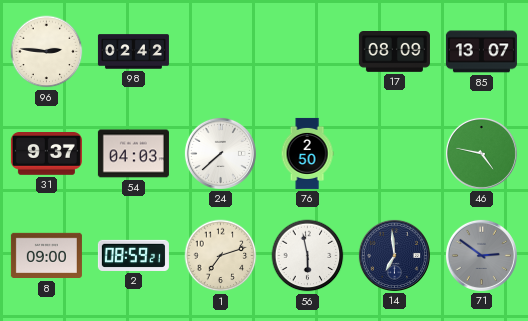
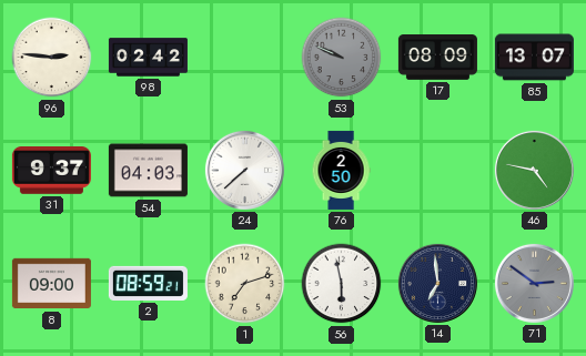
53: none -> 9:49 (342, 58)
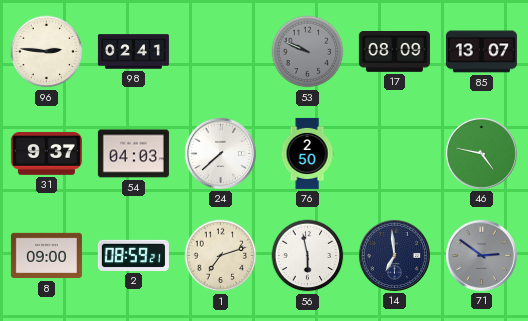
98: 02:42 -> 02:41 (133, 52)
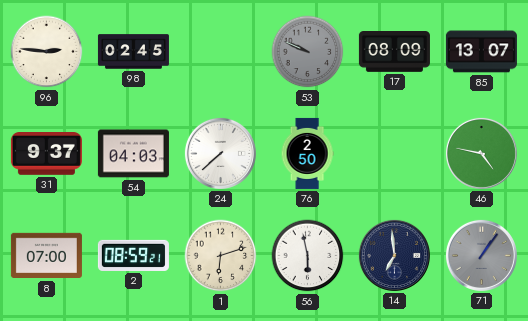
98: 02:41 -> 02:45 (133, 52)
8: 09:00 -> 07:00 (46, 256)
1: 7:12 -> 6:12 (221, 256)
71: 2:51 -> 1:06 (481, 255)
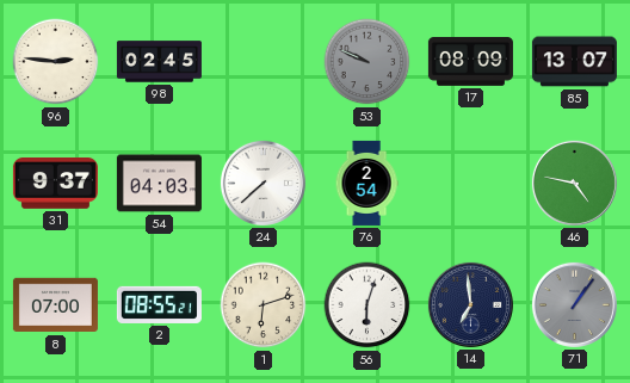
76: 2:50 -> 2:54 (366, 183)
2: 08:59 -> 08:55 (159, 304)
56: 5:58 -> 6:03 (367, 305)
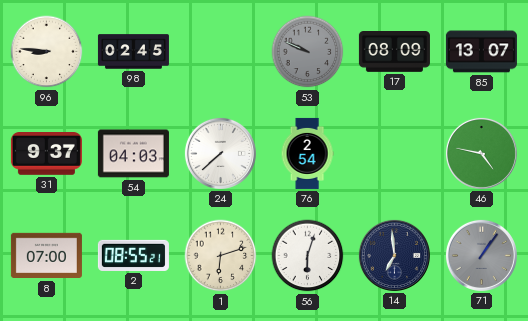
96: 2:46 -> 8:46 (47, 52)
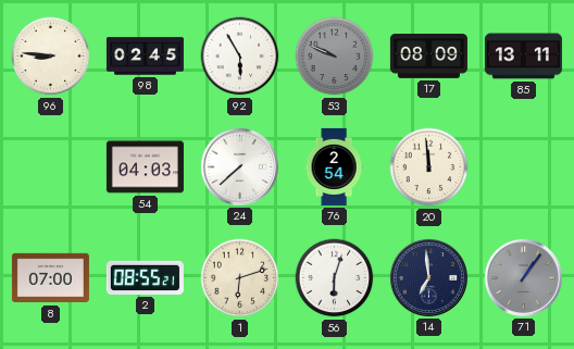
92: none -> 5:55 (240, 57)
85: 13:07 -> 13:11 (523, 57)
31: 9:37 -> none (46, 154)
20: none -> 11:59 (429, 167)
46: 4:47 -> none (481, 153)
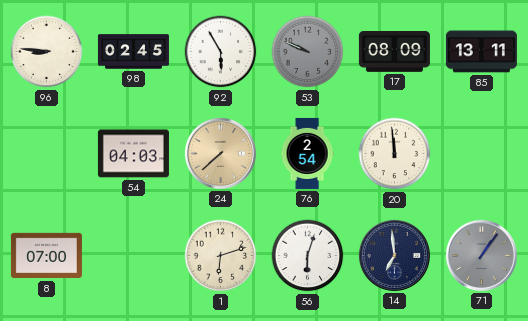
24 dial: white -> champagne (220, 153)
2: 08:55 -> none (145, 277)
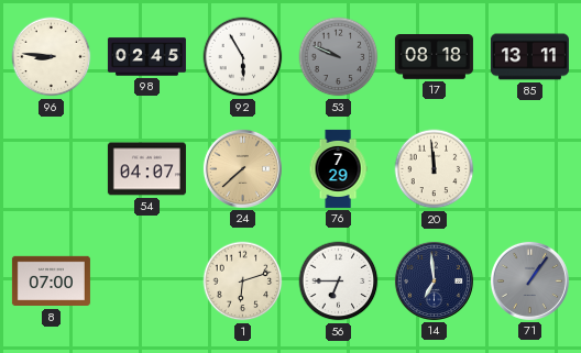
17: 08:09 -> 08:18 (434, 57)
54: 04:03 -> 04:07 (146, 169)
76: 2:54 -> 7:29 (338, 168)
56: 6:03 -> 6:45 (339, 282)
